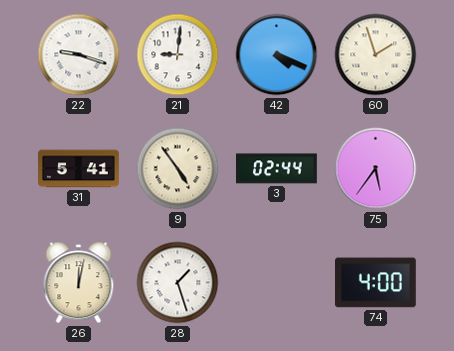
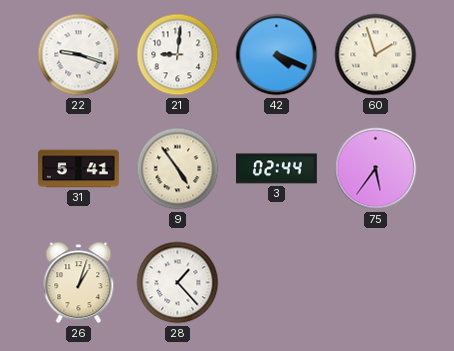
26: 12:02 -> 1:03 (79, 283)
28: 1:27 -> 1:23 (178, 283)
74: 4:00 -> none (376, 283)
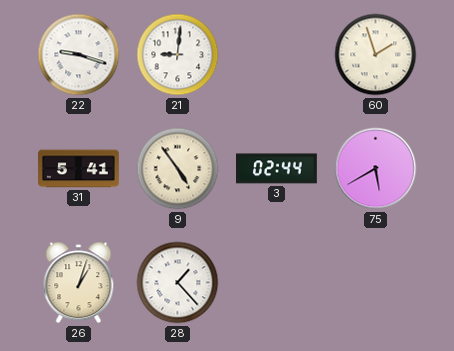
42: 4:19 -> none (277, 55)
75: 5:36 -> 5:40 (376, 169)
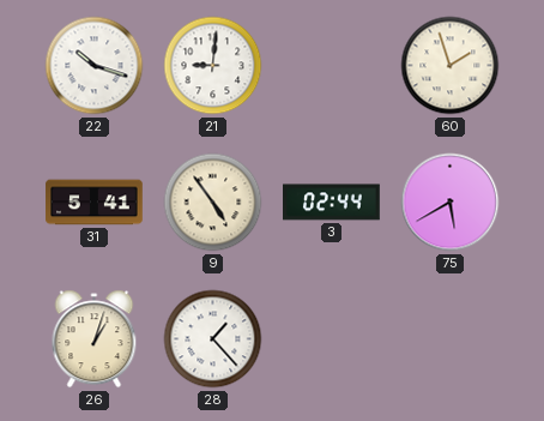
22: 9:18 -> 10:18 (95, 66)
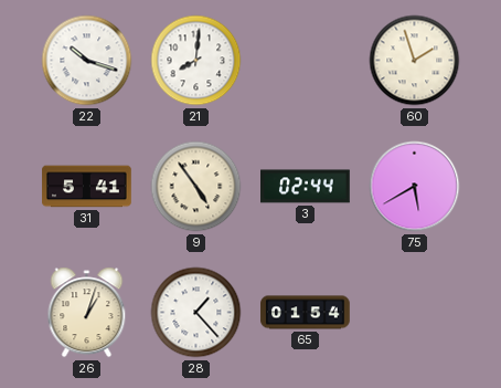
21: 9:01 -> 8:01 (196, 61)
65: none -> 01:54 (306, 313)
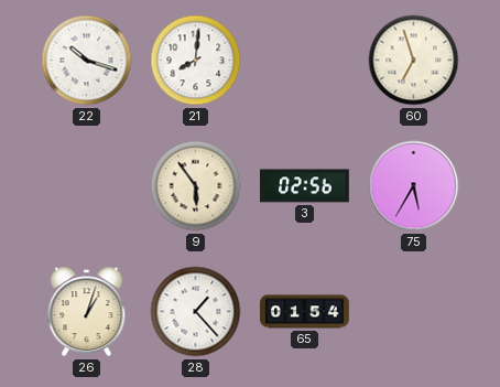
60: 1:57 -> 6:57 (414, 61)
31: 5:41 -> none (87, 187)
9: 4:54 -> 5:54 (196, 186)
3: 02:44 -> 02:56 (305, 186)
75: 5:40 -> 5:35 (414, 186)
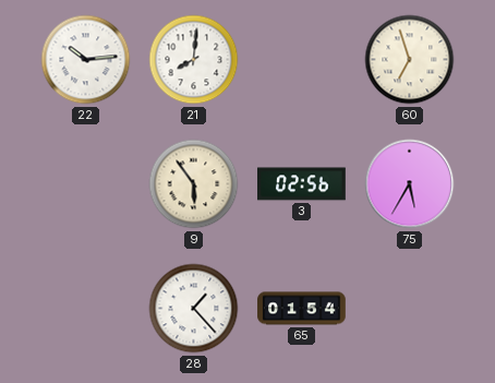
22: 10:18 -> 10:14 (86, 60)
26: 1:03 -> none (87, 312)
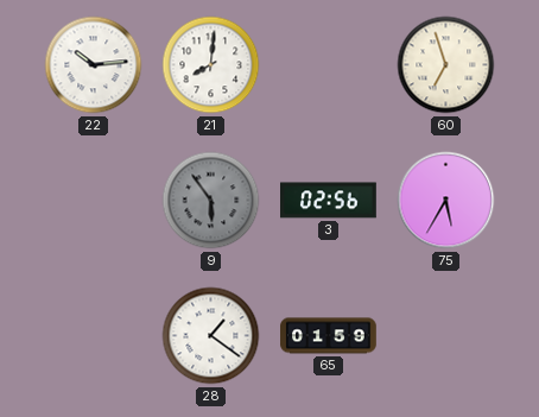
9 dial: cream -> grey (211, 201)
28: 1:23 -> 1:21 (211, 336)
65: 01:54 -> 01:59 (329, 336)
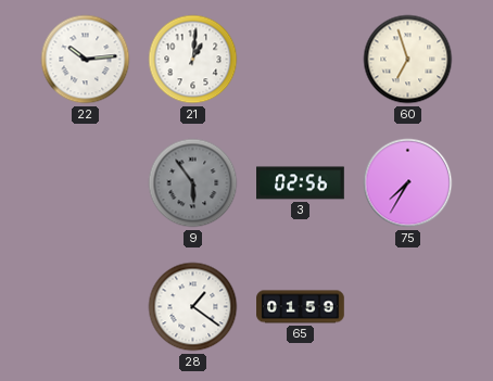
21: 8:01 -> 1:01 (193, 60)
75: 5:35 -> 7:35 (408, 183)
